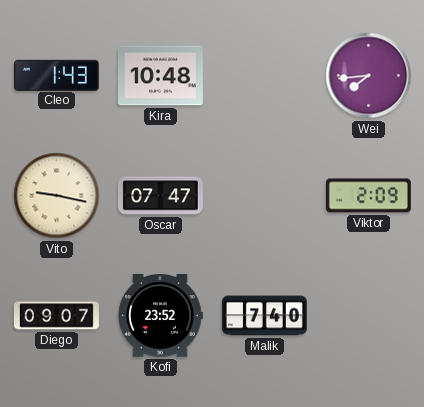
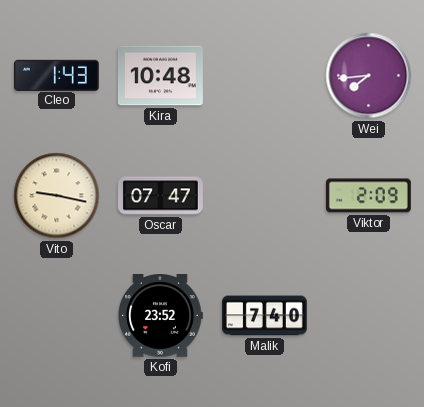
Diego: 09:07 -> none (56, 316)
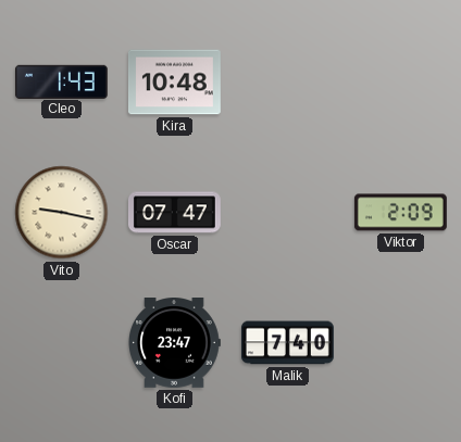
Wei: 7:44 -> none (369, 76)
Kofi: 23:52 -> 23:47 (174, 343)
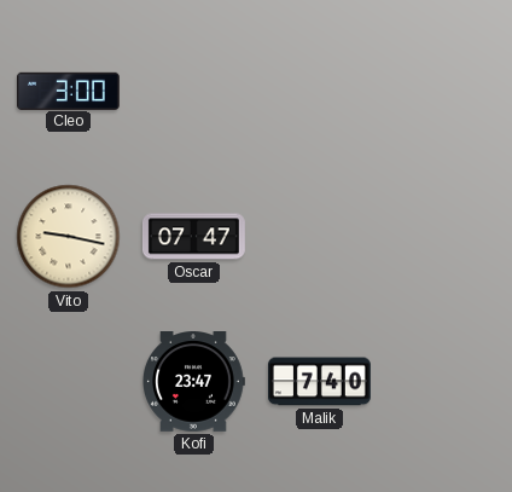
Cleo: 1:43 -> 3:00 (68, 91)
Kira: 10:48 -> none (174, 83)
Viktor: 2:09 -> none (400, 213)
